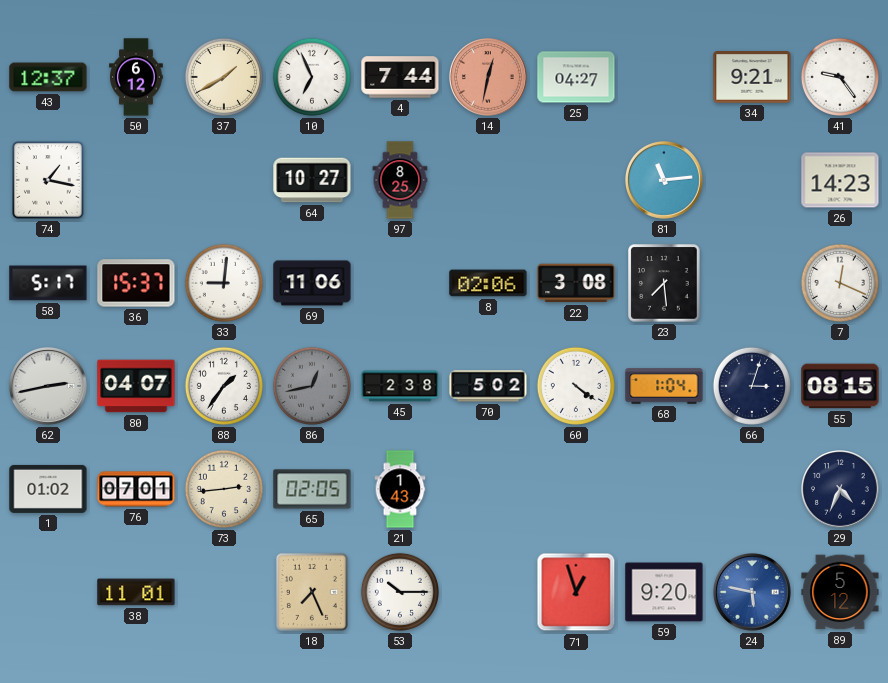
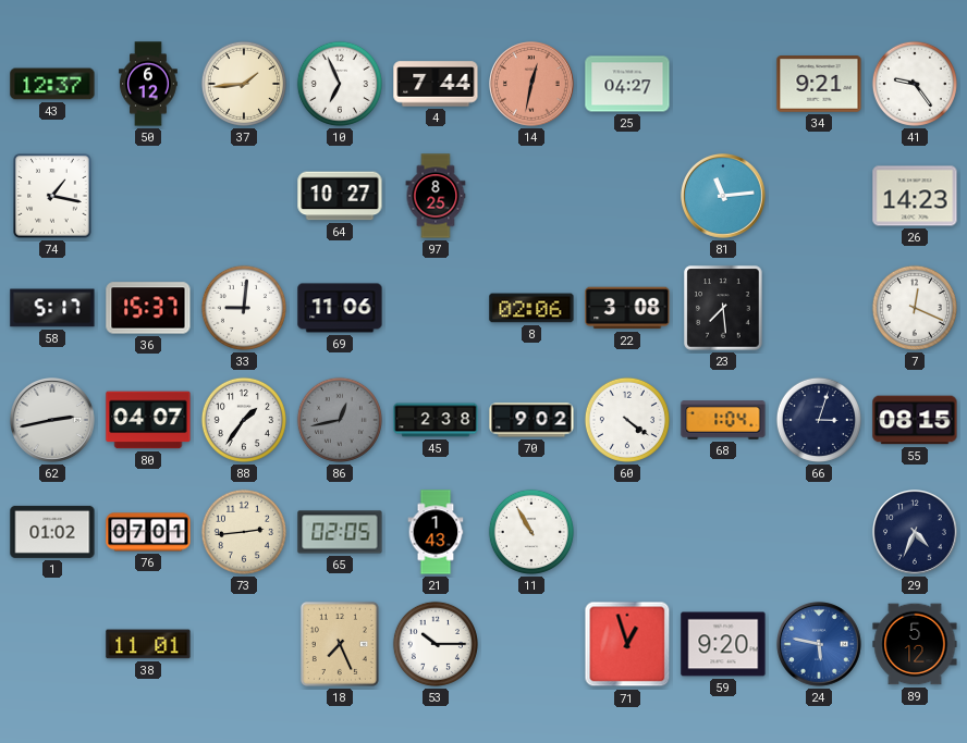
37: 1:40 -> 1:44 (244, 84)
70: 5:02 -> 9:02 (531, 420)
11: none -> 10:55 (531, 532)
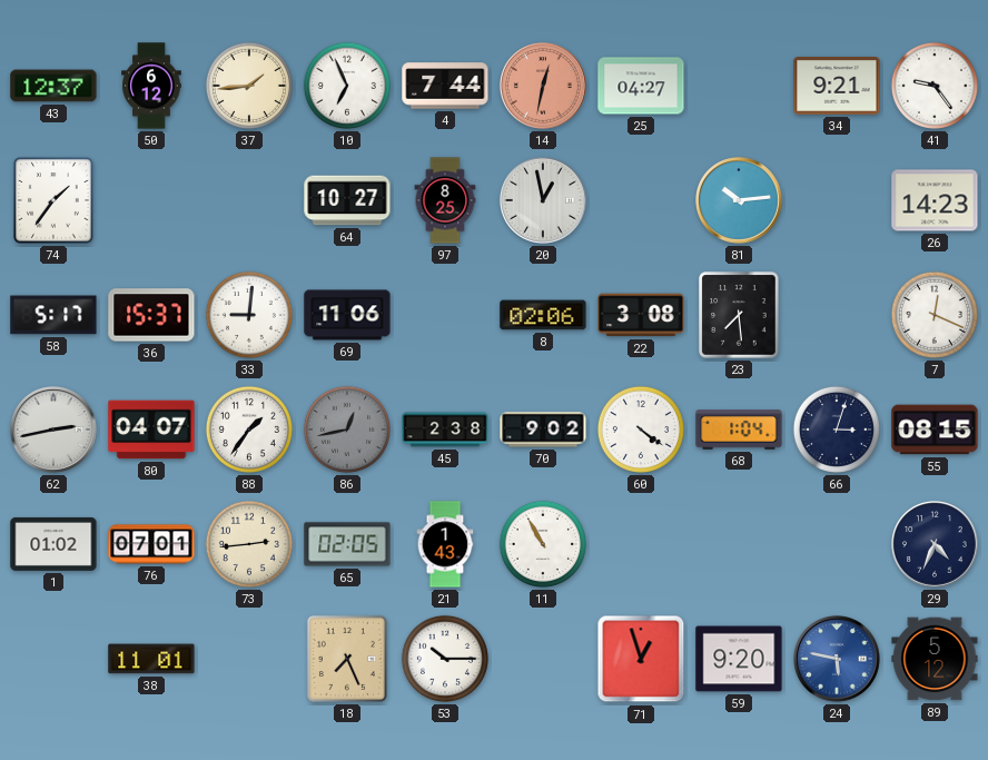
74: 1:17 -> 1:36 (53, 200)
20: none -> 12:58 (544, 201)
81: 11:14 -> 10:14 (740, 201)
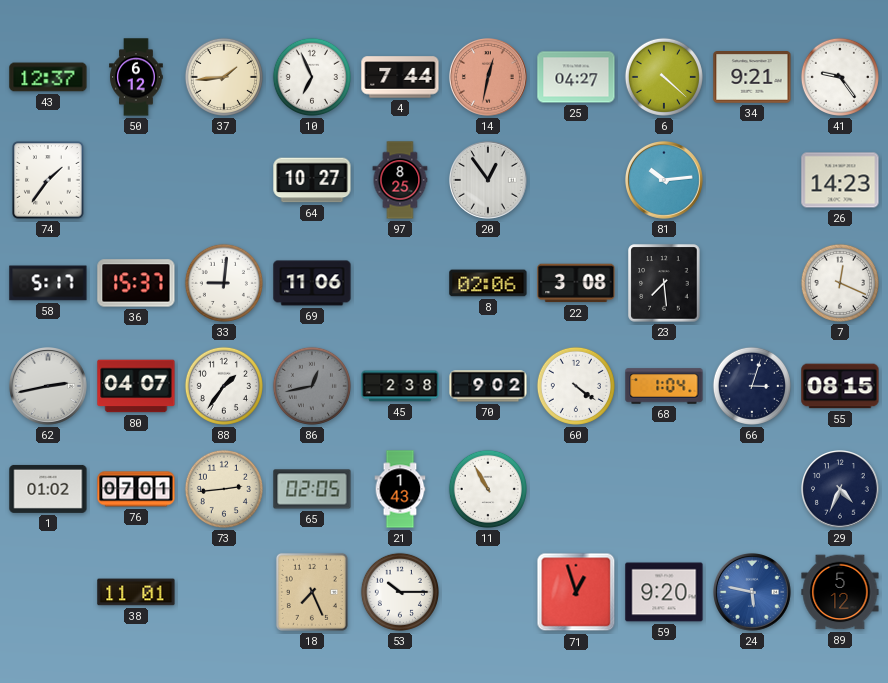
6: none -> 4:22 (664, 77)
20: 12:58 -> 12:54 (489, 181)
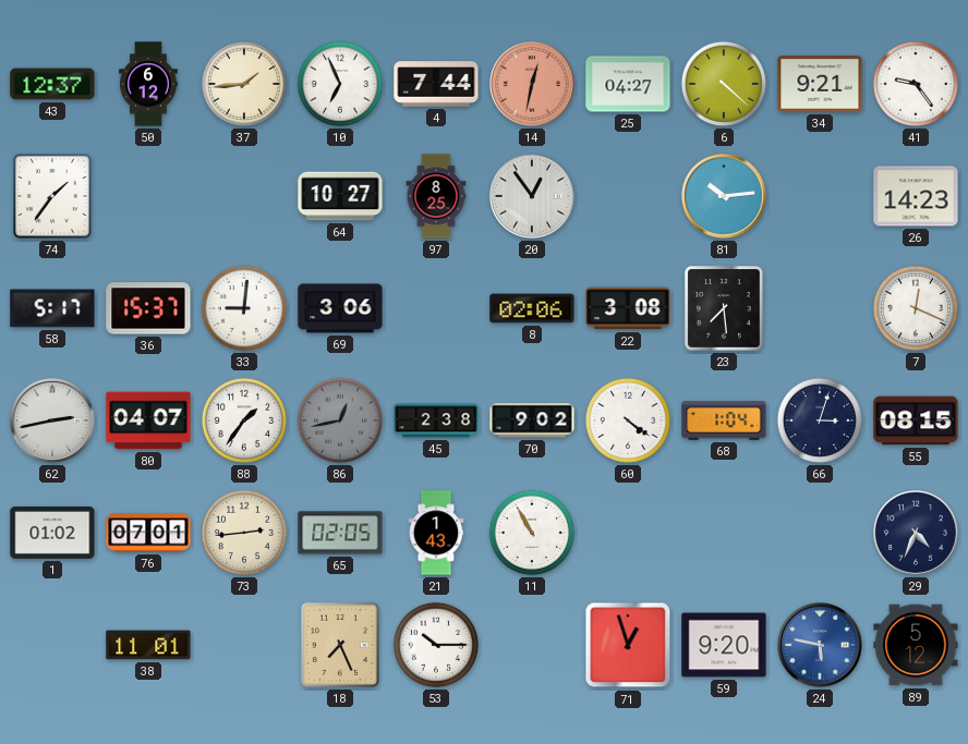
69: 11:06 -> 3:06 (340, 308)
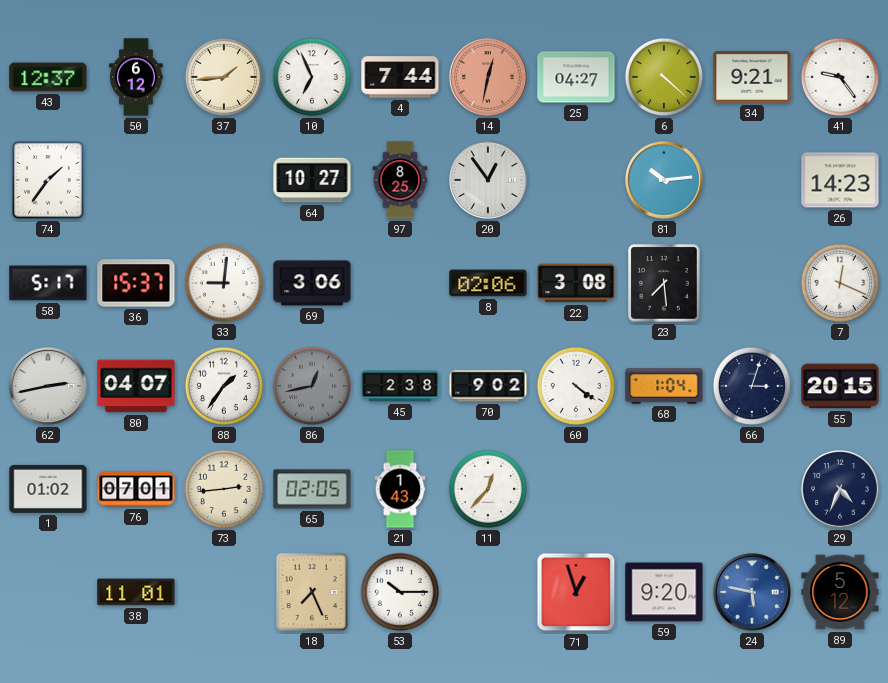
55: 08:15 -> 20:15 (840, 386)
11: 10:55 -> 12:37 (488, 489)
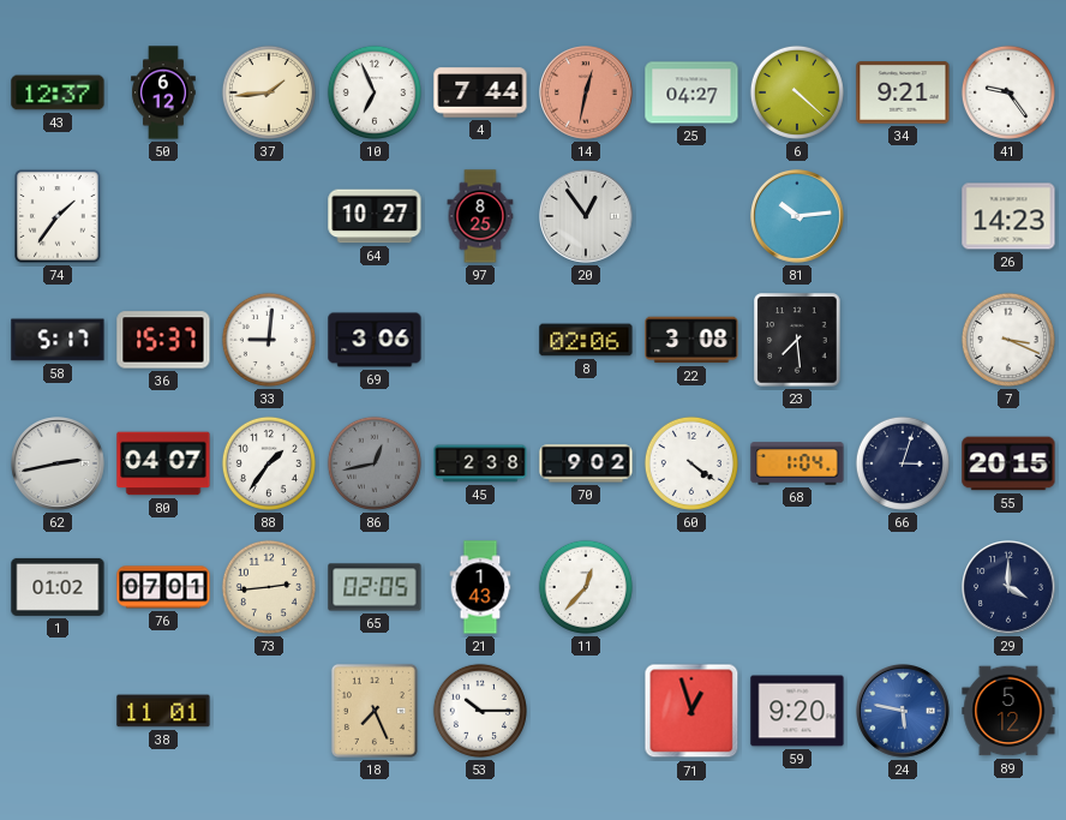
7: 12:19 -> 3:19 (1008, 340)
29: 4:34 -> 4:00 (1010, 588)
